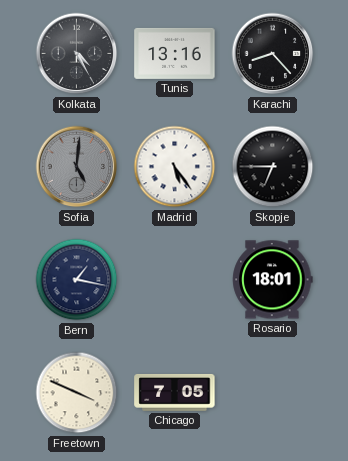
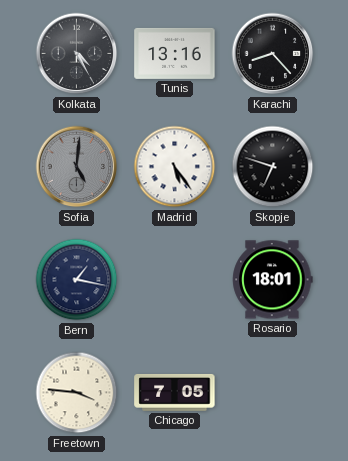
Skopje: 6:45 -> 6:48 (273, 167)
Freetown: 3:49 -> 3:46 (77, 393)
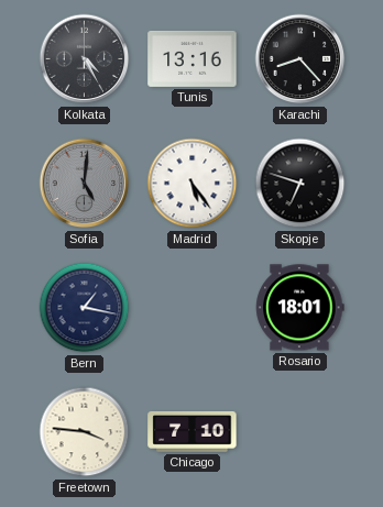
Chicago: 7:05 -> 7:10 (193, 431)
